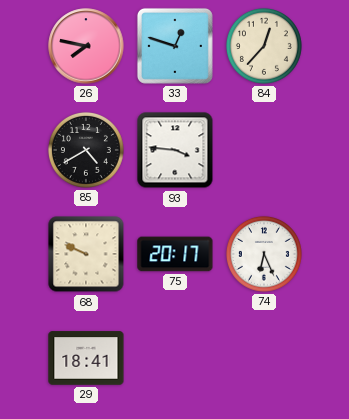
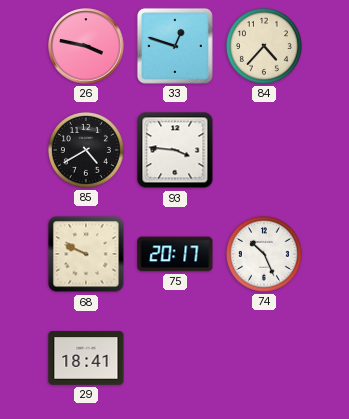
26: 7:47 -> 3:47 (86, 46)
84: 12:37 -> 4:37 (264, 46)
74: 6:26 -> 10:26 (264, 254)
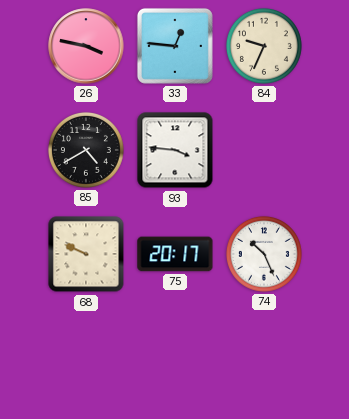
33: 12:48 -> 12:46 (175, 46)
84: 4:37 -> 9:34 (264, 46)
29: 18:41 -> none (86, 358)
